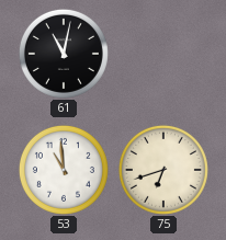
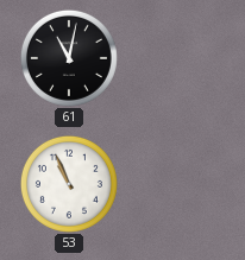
53: 10:59 -> 10:56 (69, 184)
75: 6:42 -> none (163, 170)
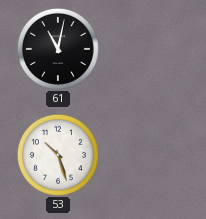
53: 10:56 -> 10:27 (58, 155)
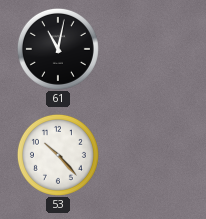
53: 10:27 -> 10:23 (58, 155)
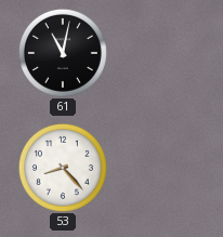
53: 10:23 -> 8:23 (63, 168)
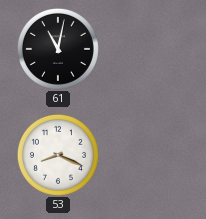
53: 8:23 -> 8:19 (58, 155)
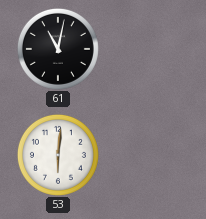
53: 8:19 -> 6:01 (58, 155)
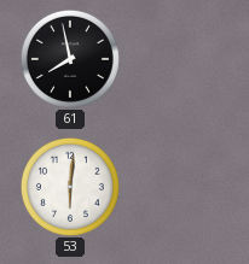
61: 11:02 -> 7:58 (70, 59)
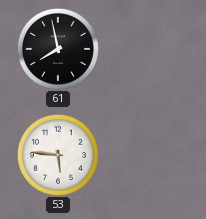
53: 6:01 -> 5:46 (58, 155)
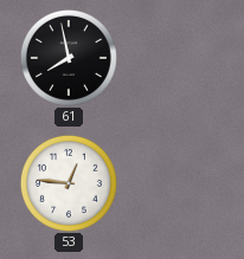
53: 5:46 -> 12:46 (69, 183)
